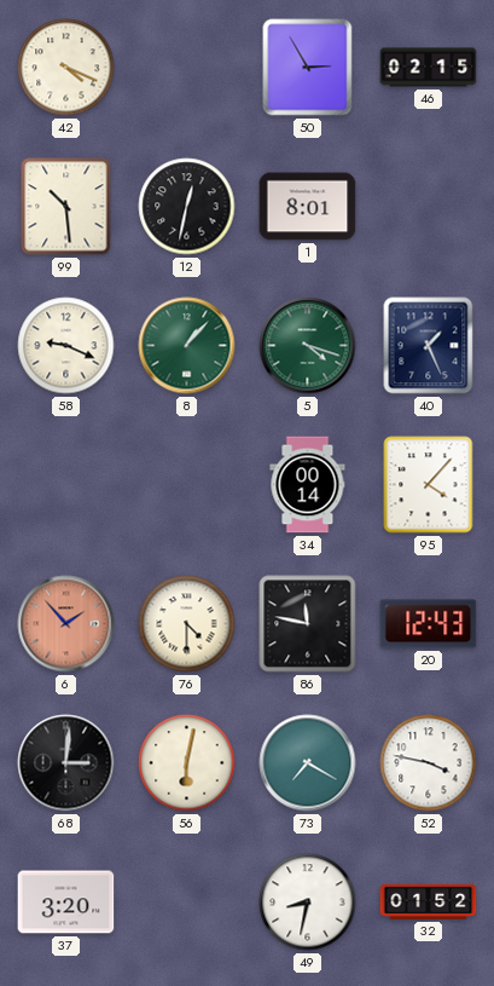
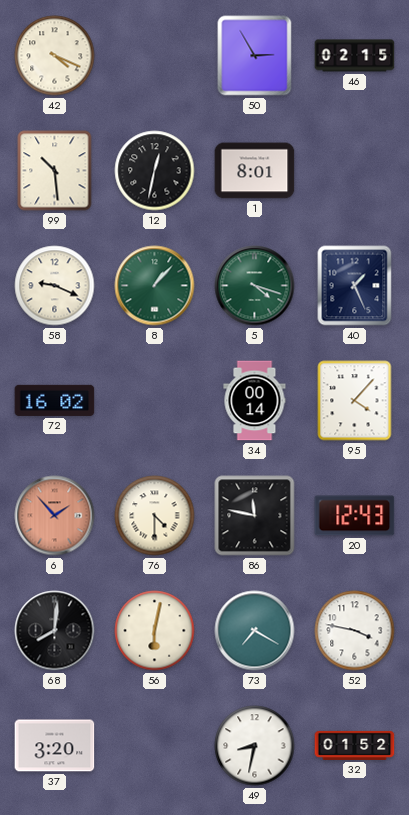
72: none -> 16:02 (55, 400)
68: 3:01 -> 8:01 (55, 631)
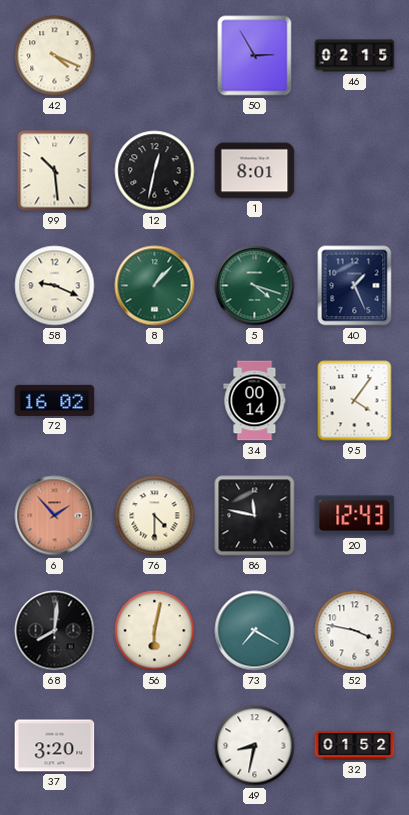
95: 4:07 -> 4:06 (355, 401)
